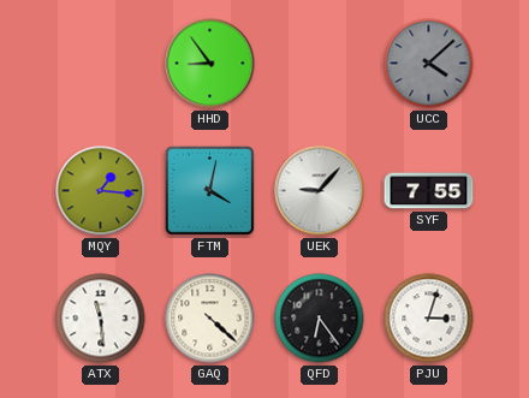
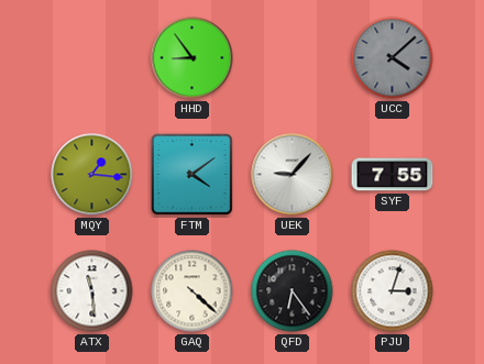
FTM: 4:02 -> 4:09 (191, 174)
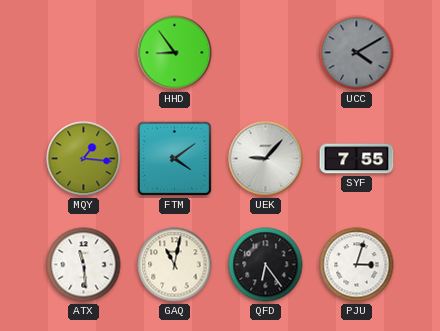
UCC: 4:08 -> 4:10 (357, 53)
GAQ: 4:22 -> 11:02 (175, 265)
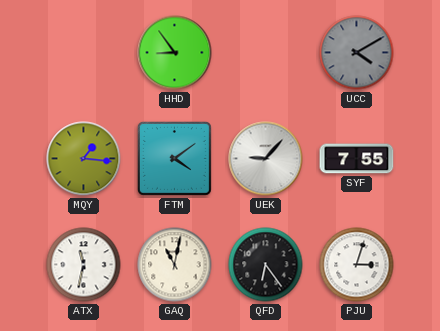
ATX: 11:29 -> 11:32 (84, 265)
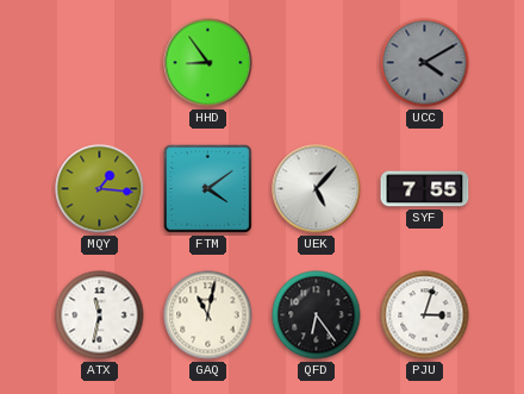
UEK: 9:07 -> 5:07 (317, 189)
